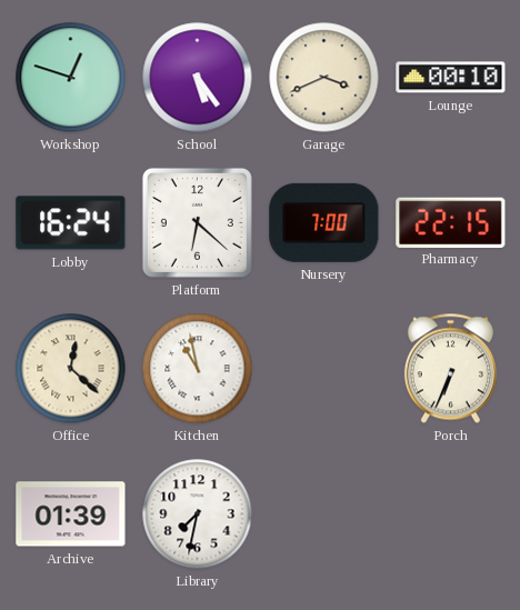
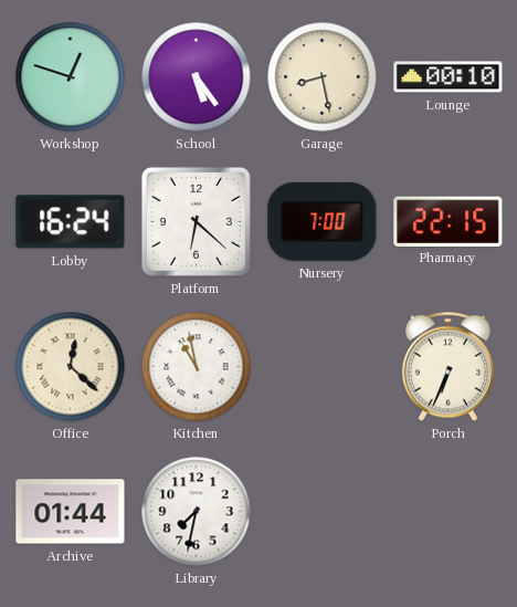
Garage: 3:41 -> 8:28 (323, 77)
Archive: 01:39 -> 01:44 (71, 512)
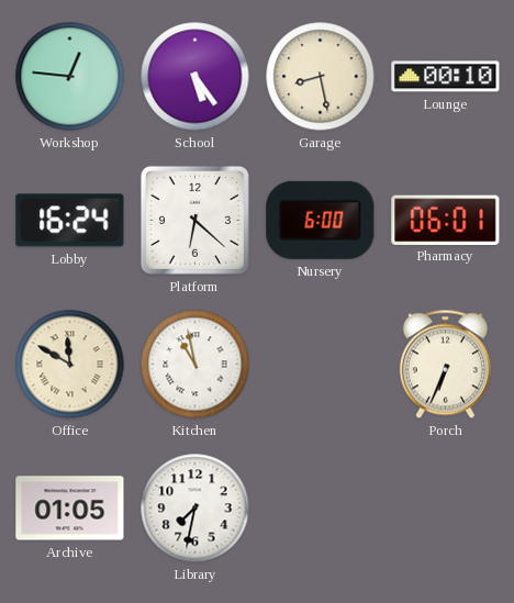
Workshop: 12:48 -> 12:46 (70, 77)
Nursery: 7:00 -> 6:00 (321, 220)
Pharmacy: 22:15 -> 06:01 (446, 220)
Office: 12:22 -> 11:50 (70, 365)
Archive: 01:44 -> 01:05 (70, 509)
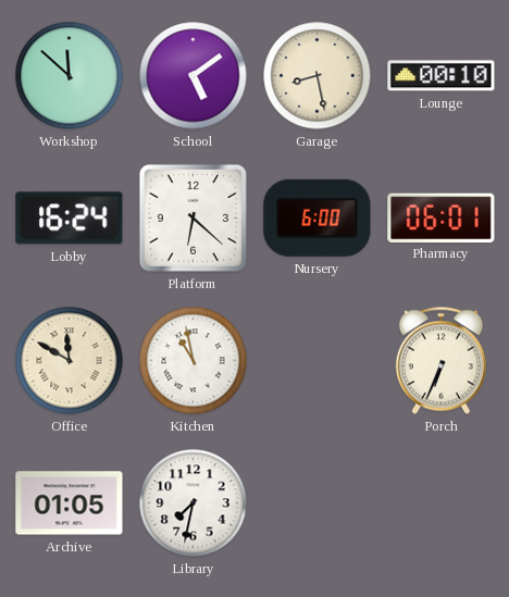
Workshop: 12:46 -> 11:52 (70, 76)
School: 5:24 -> 5:09 (194, 76)
